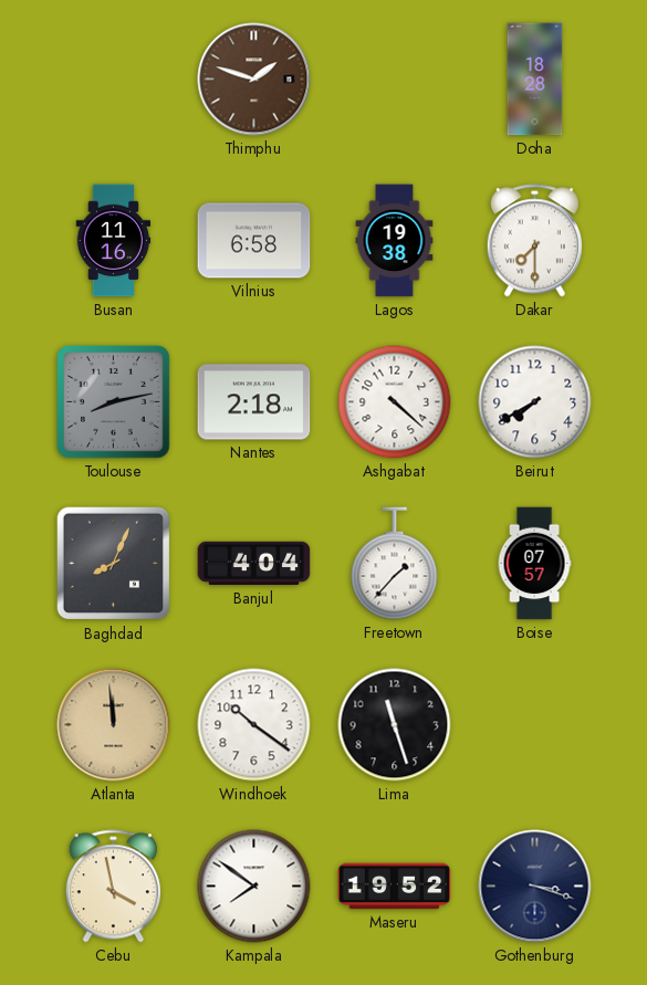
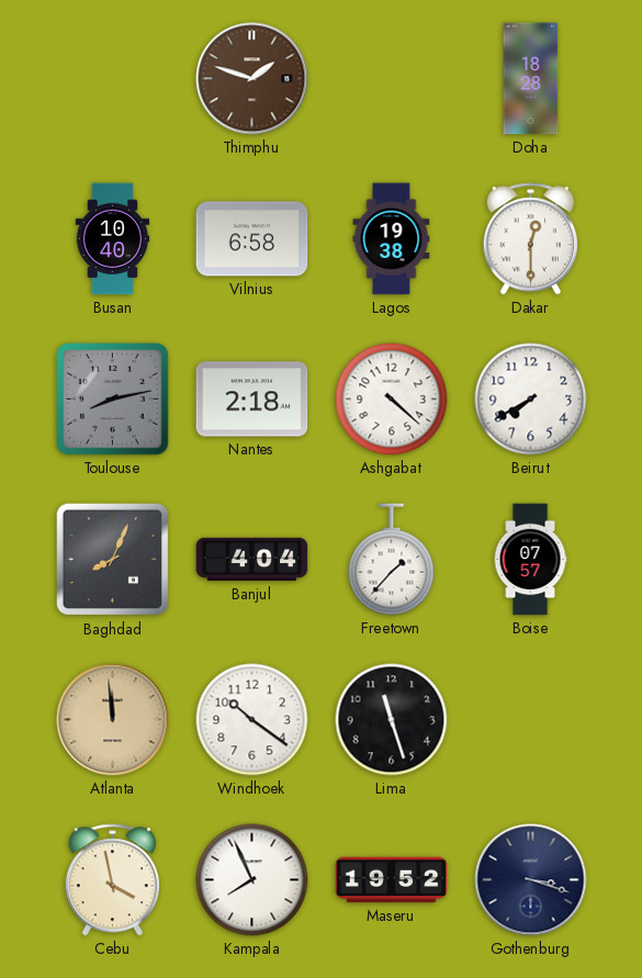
Busan: 11:16 -> 10:40 (113, 239)
Dakar: 7:30 -> 12:30 (530, 239)
Kampala: 7:51 -> 7:56 (252, 880)
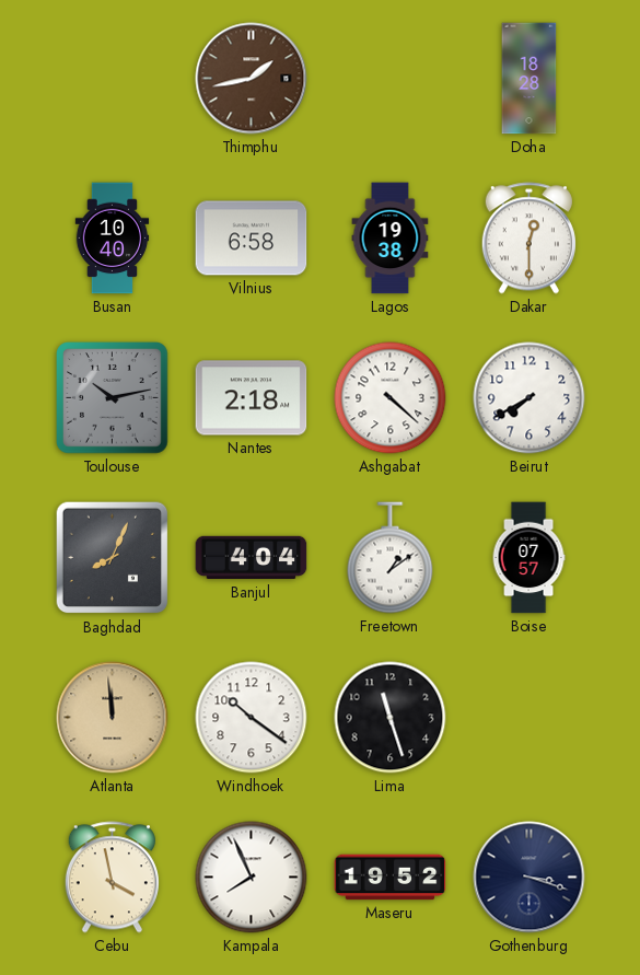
Thimphu: 1:48 -> 1:43 (252, 79)
Toulouse: 8:13 -> 10:13 (113, 398)
Freetown: 1:37 -> 1:09 (391, 558)
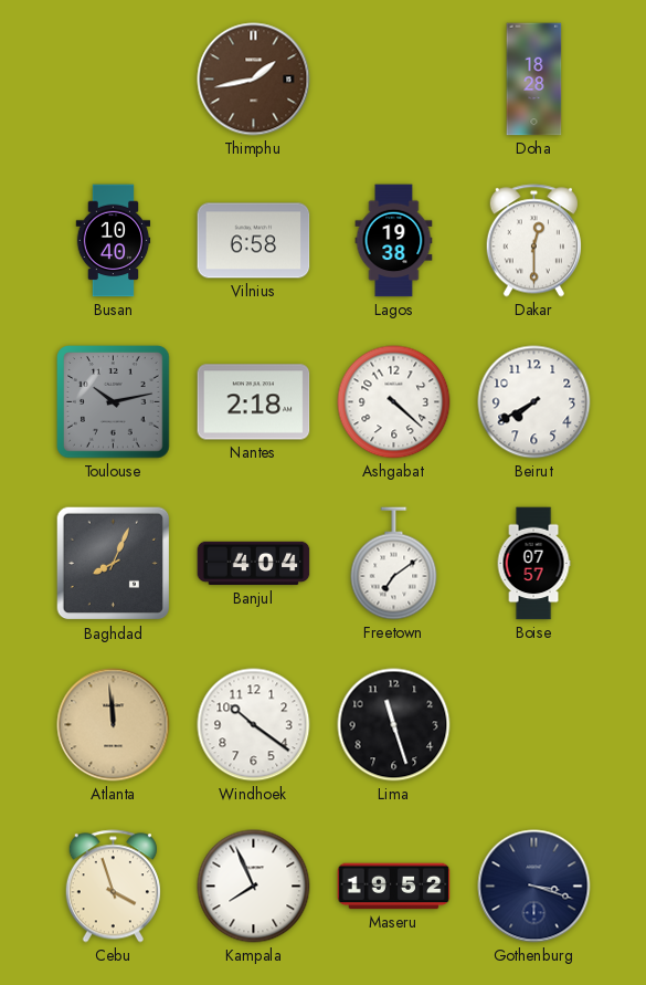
Freetown: 1:09 -> 7:09 (394, 564)
Cebu: 3:58 -> 3:57 (113, 887)
